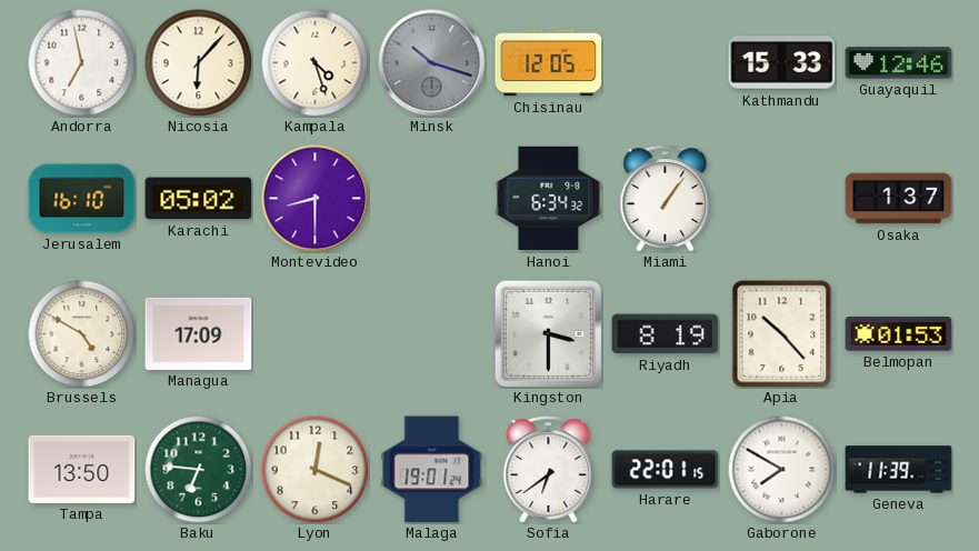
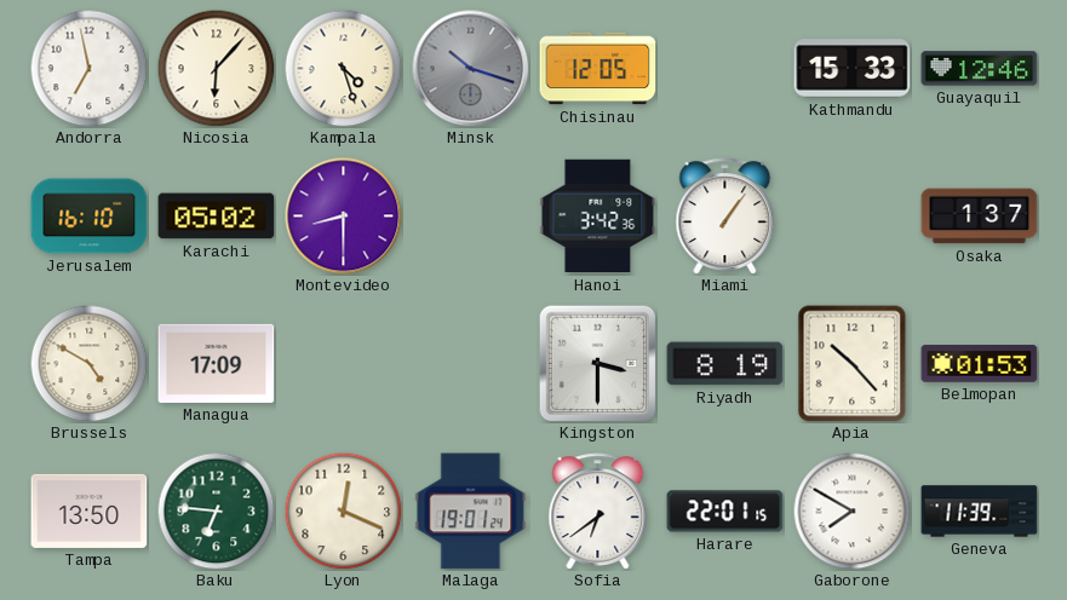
Hanoi: 6:34 -> 3:42 (598, 217)
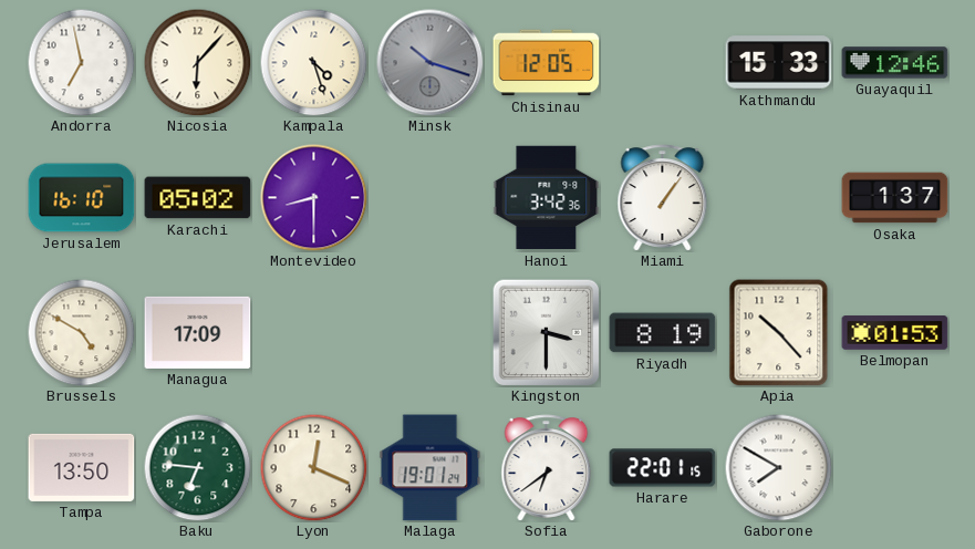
Geneva: 11:39 -> none (980, 512)
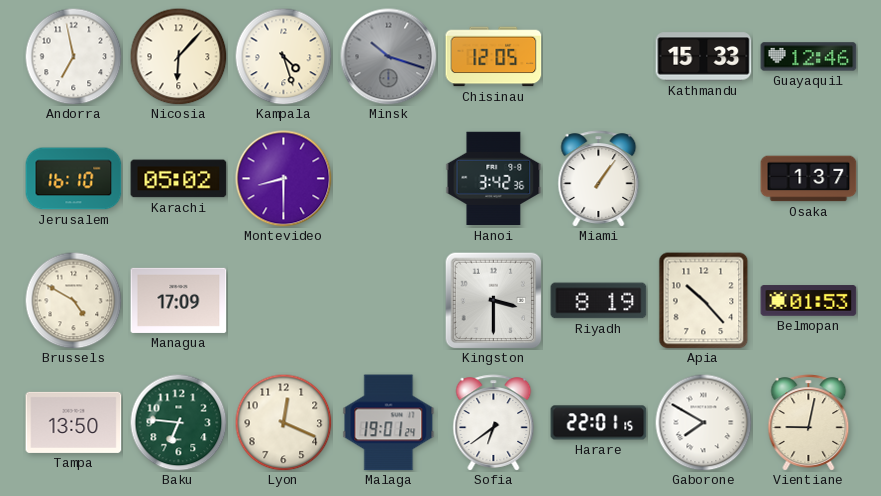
Vientiane: none -> 9:02 (809, 423)
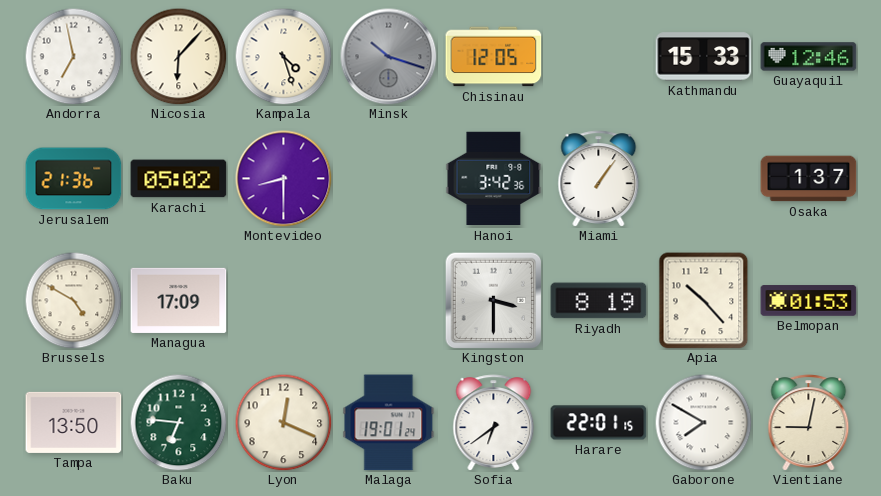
Jerusalem: 16:10 -> 21:36 (74, 179)
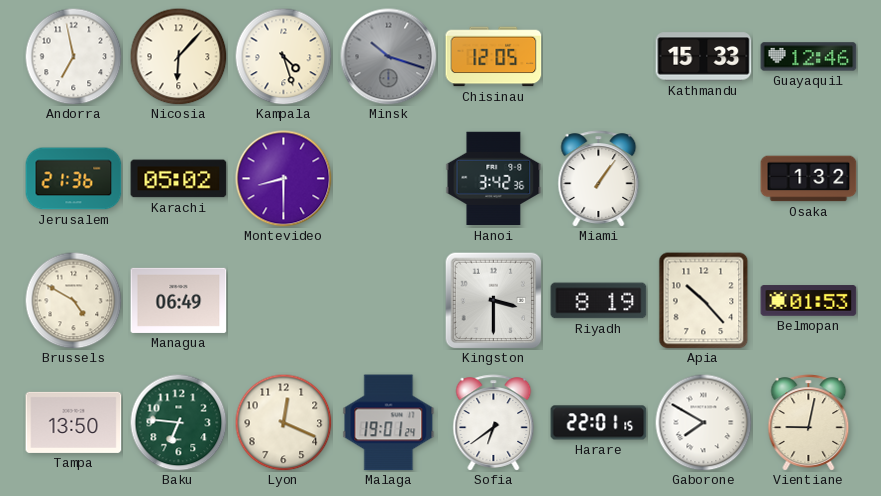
Osaka: 1:37 -> 1:32 (809, 179)
Managua: 17:09 -> 06:49 (179, 300)
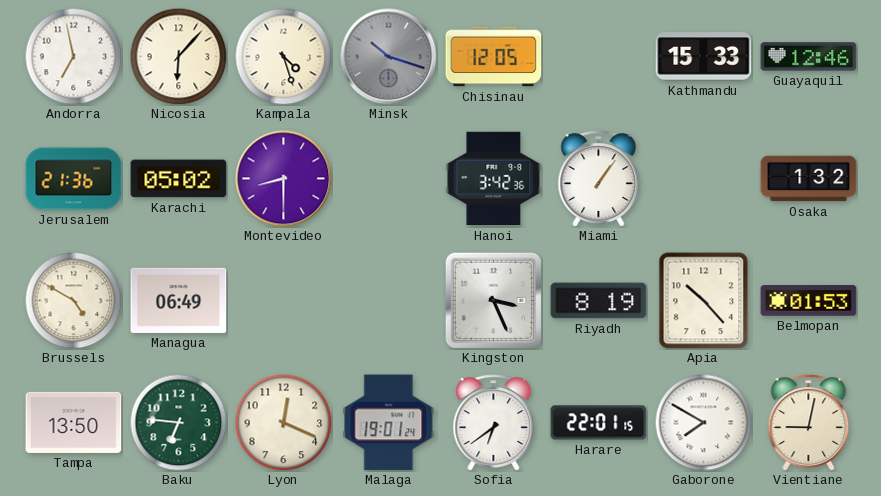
Kingston: 3:30 -> 3:26 (493, 300)
